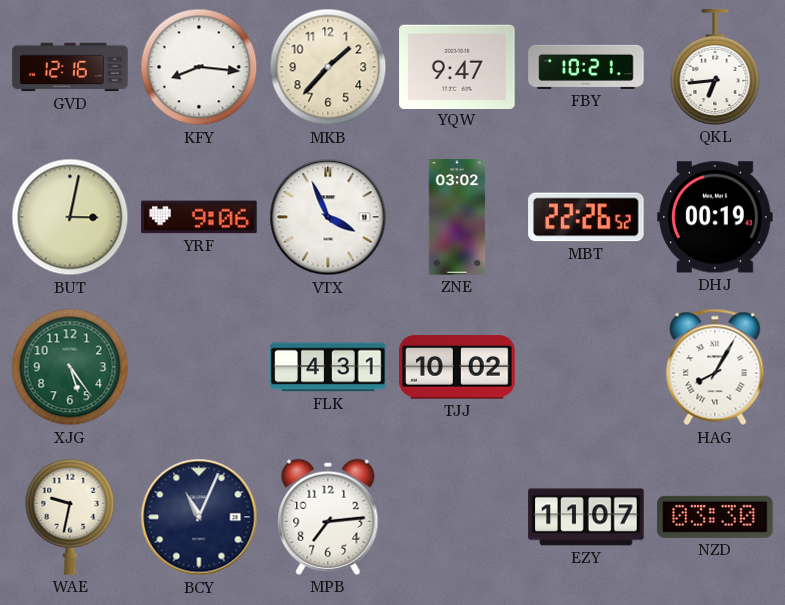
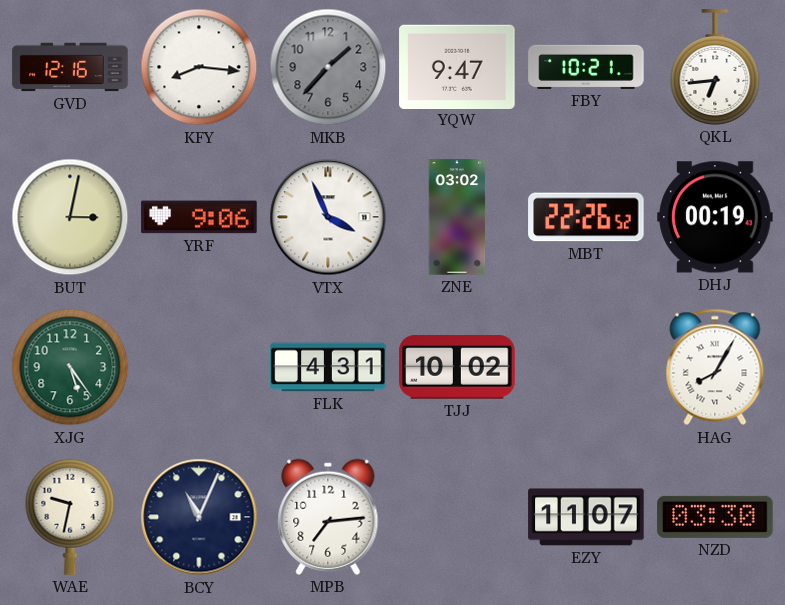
MKB dial: cream -> grey (328, 67)
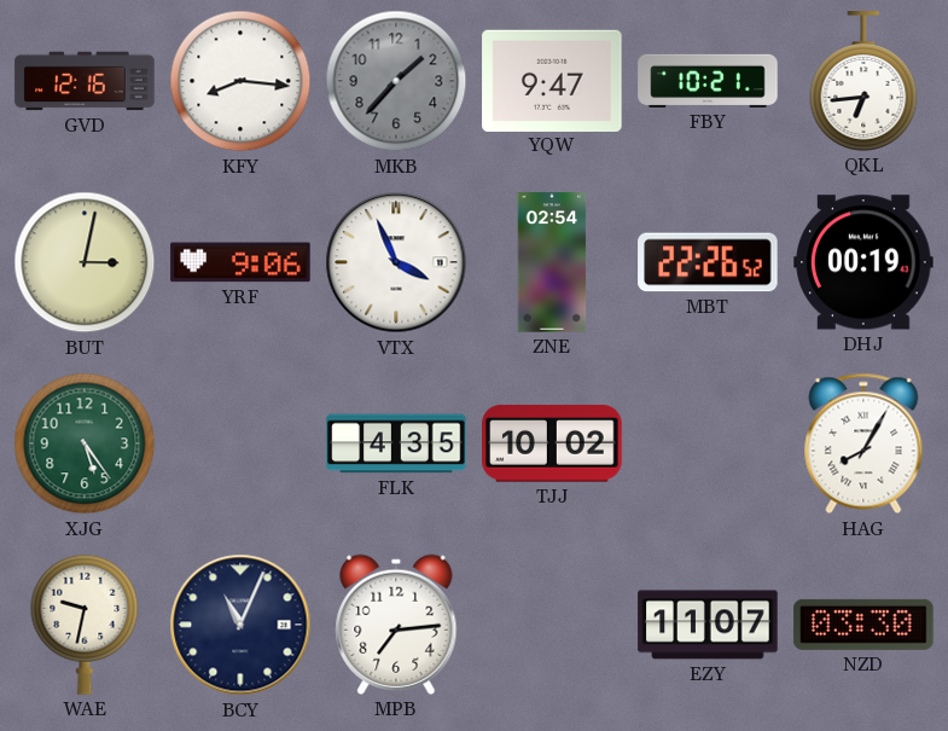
ZNE: 03:02 -> 02:54 (552, 262)
FLK: 4:31 -> 4:35 (396, 443)
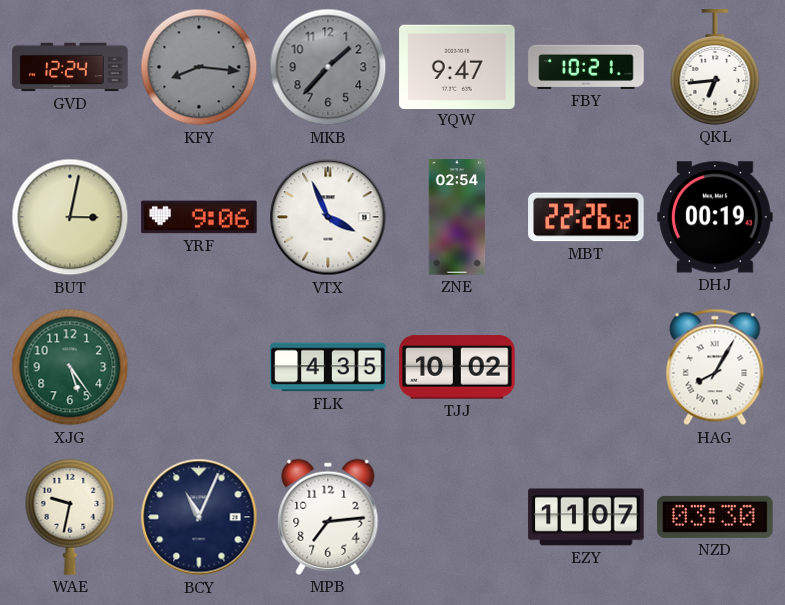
GVD: 12:16 -> 12:24 (70, 67)
KFY dial: white -> grey (199, 67)
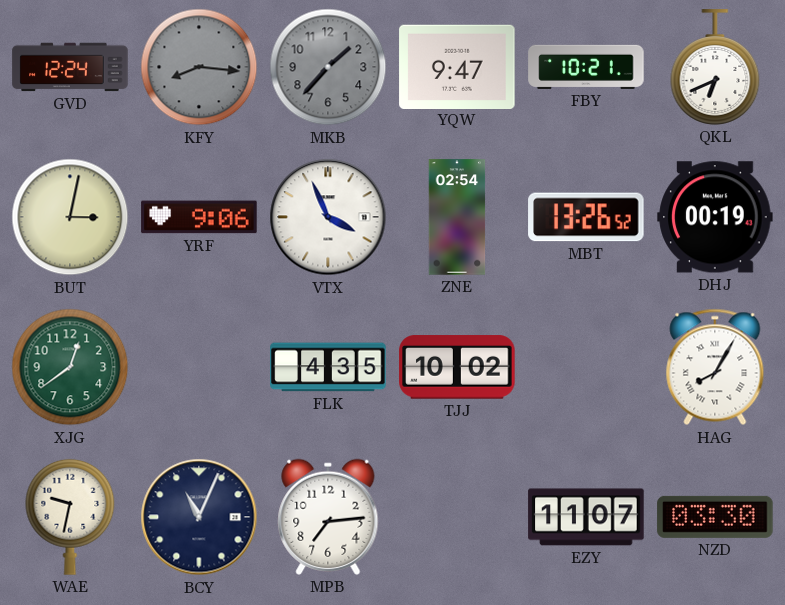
QKL: 6:44 -> 6:41 (715, 67)
MBT: 22:26 -> 13:26 (586, 217)
XJG: 5:24 -> 12:39 (70, 367)
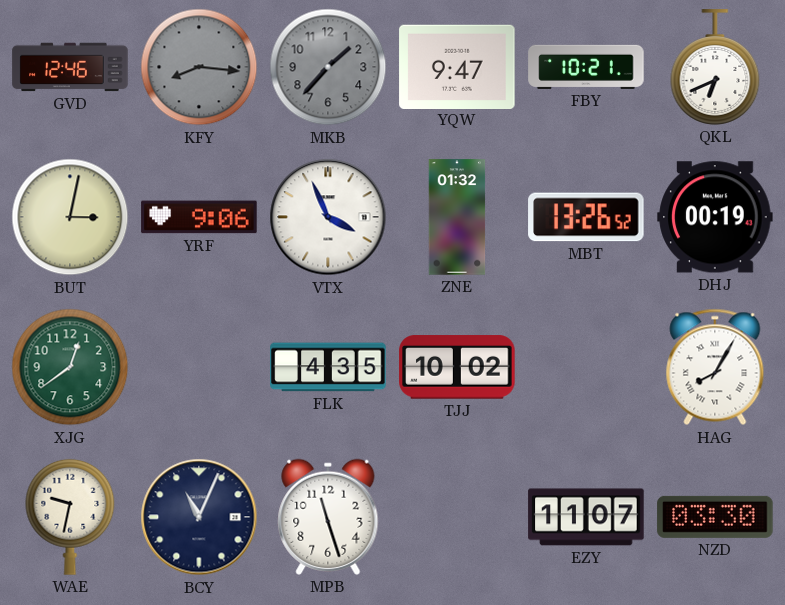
GVD: 12:24 -> 12:46 (70, 67)
ZNE: 02:54 -> 01:32 (457, 217)
MPB: 7:14 -> 11:27 (328, 517)
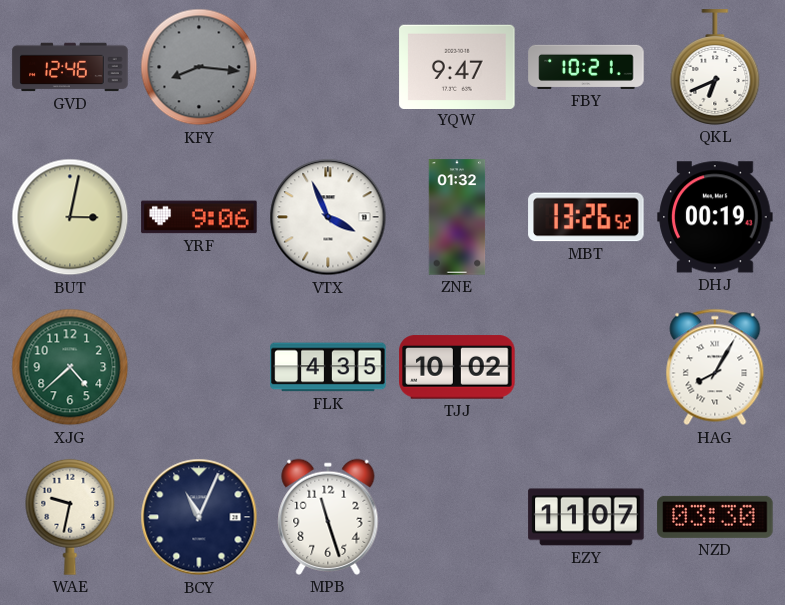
MKB: 1:37 -> none (328, 67)
XJG: 12:39 -> 4:38 (70, 367)
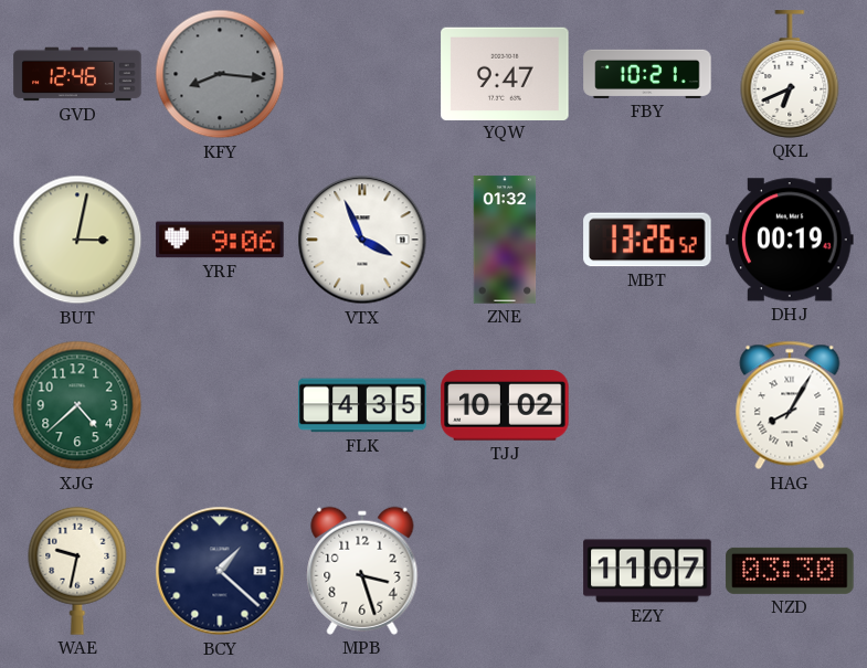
BCY: 11:04 -> 1:22 (220, 571)
MPB: 11:27 -> 3:27 (362, 571)
